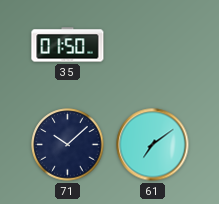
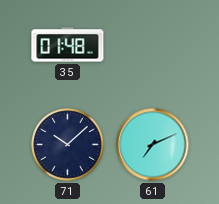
35: 01:50 -> 01:48 (68, 45)
61: 7:09 -> 7:11 (153, 145)
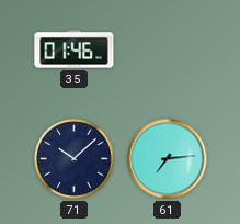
35: 01:48 -> 01:46 (75, 49)
61: 7:11 -> 7:14 (168, 159)
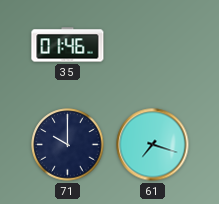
71: 10:08 -> 10:00 (68, 145)
61: 7:14 -> 7:18 (153, 145)
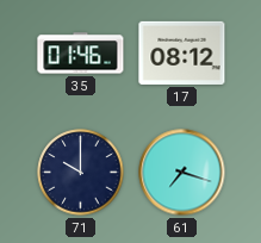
17: none -> 08:12 (182, 52)
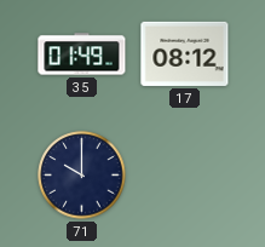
35: 01:46 -> 01:49 (82, 54)
61: 7:18 -> none (182, 173)
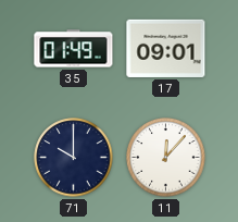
17: 08:12 -> 09:01 (166, 48)
11: none -> 12:07 (166, 158)
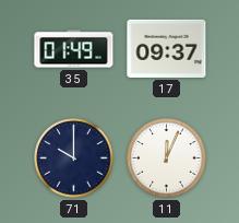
17: 09:01 -> 09:37 (167, 48)
11: 12:07 -> 12:04 (167, 159)
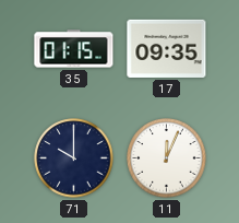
35: 01:49 -> 01:15 (74, 49)
17: 09:37 -> 09:35 (167, 48)
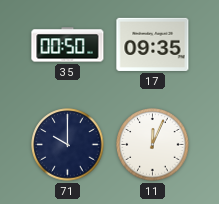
35: 01:15 -> 00:50 (68, 45)
